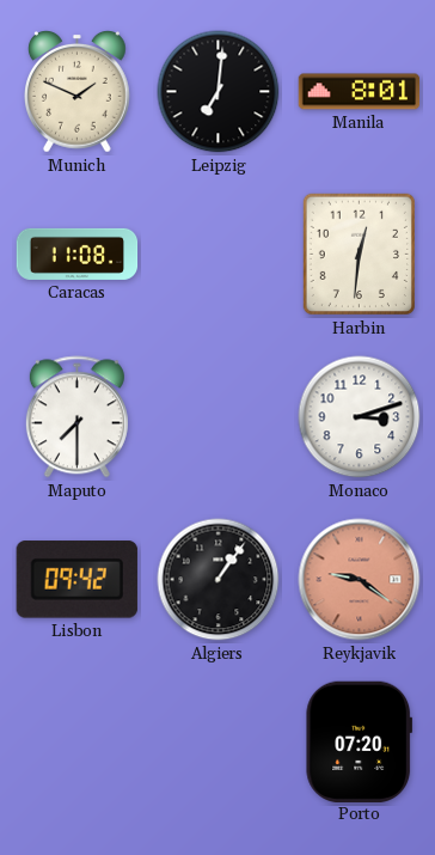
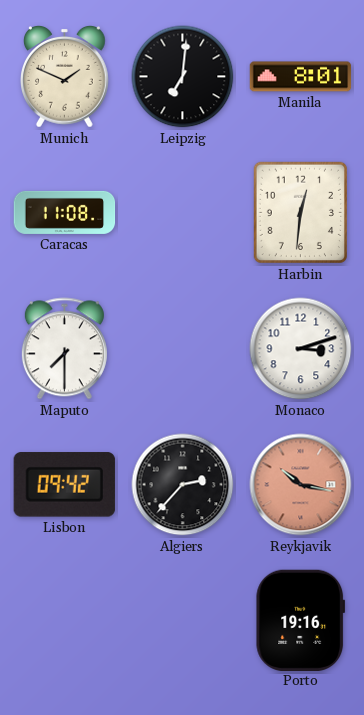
Algiers: 1:06 -> 2:37 (183, 485)
Reykjavik: 9:21 -> 10:17 (301, 485)
Porto: 07:20 -> 19:16 (300, 620)
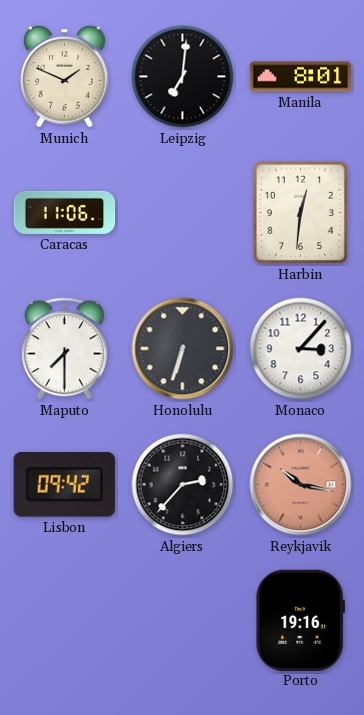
Caracas: 11:08 -> 11:06 (65, 212)
Honolulu: none -> 6:33 (183, 349)
Monaco: 3:12 -> 3:07 (301, 349)
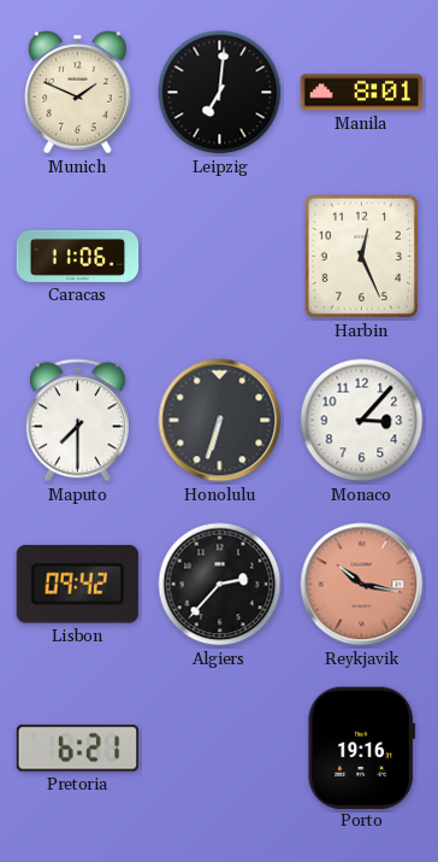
Harbin: 12:31 -> 12:26 (361, 256)
Pretoria: none -> 6:21 (78, 749)
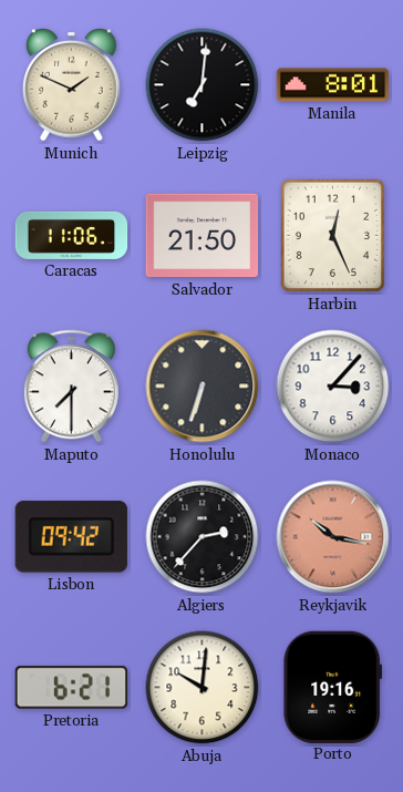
Salvador: none -> 21:50 (203, 236)
Abuja: none -> 10:01 (203, 688)
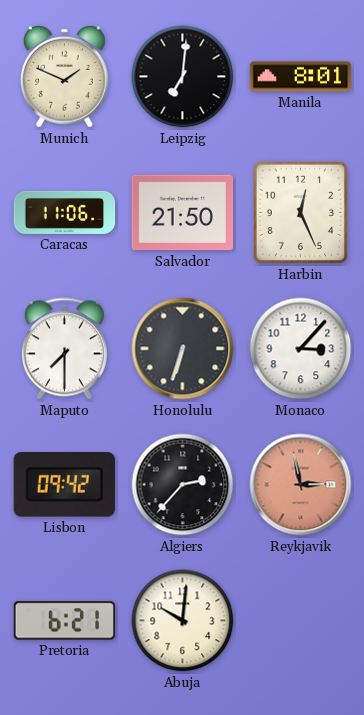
Reykjavik: 10:17 -> 2:58 (301, 485)
Porto: 19:16 -> none (332, 687)
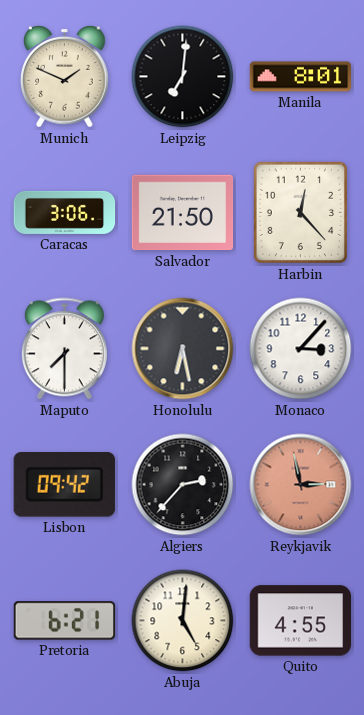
Caracas: 11:06 -> 3:06 (65, 212)
Harbin: 12:26 -> 12:23 (300, 212)
Honolulu: 6:33 -> 6:28 (183, 349)
Abuja: 10:01 -> 5:01 (183, 621)
Quito: none -> 4:55 (301, 621)
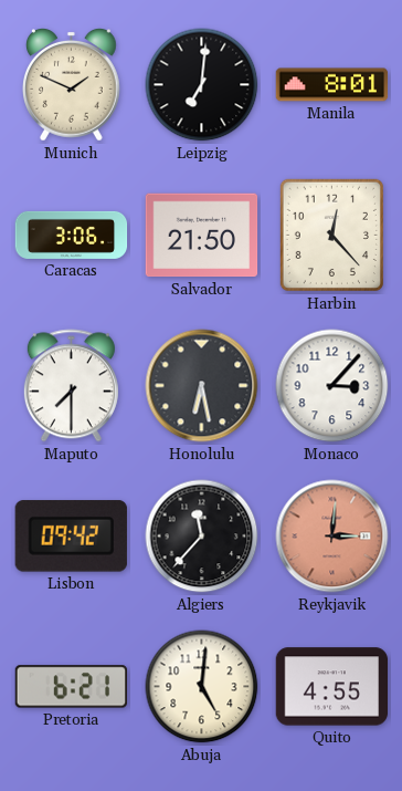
Algiers: 2:37 -> 11:37 (202, 537)
Reykjavik: 2:58 -> 3:01 (332, 537)
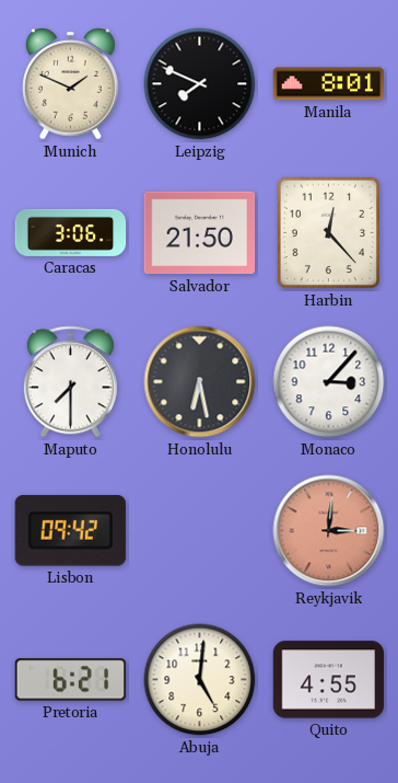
Leipzig: 7:01 -> 7:49 (200, 84)
Algiers: 11:37 -> none (202, 537)
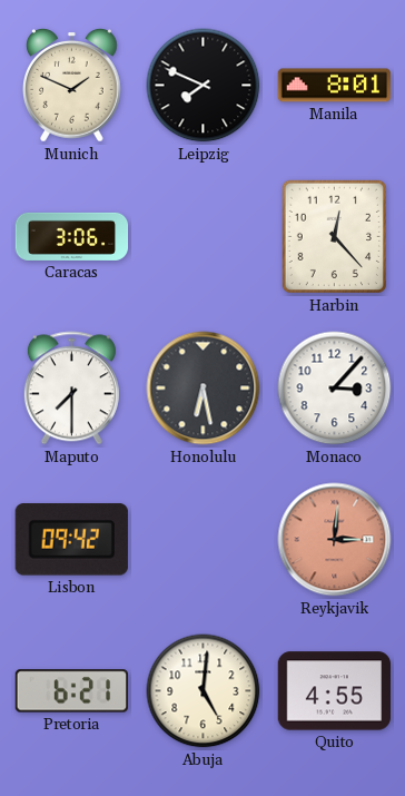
Salvador: 21:50 -> none (200, 233)
